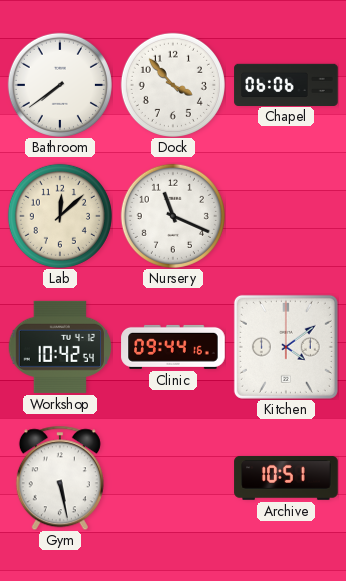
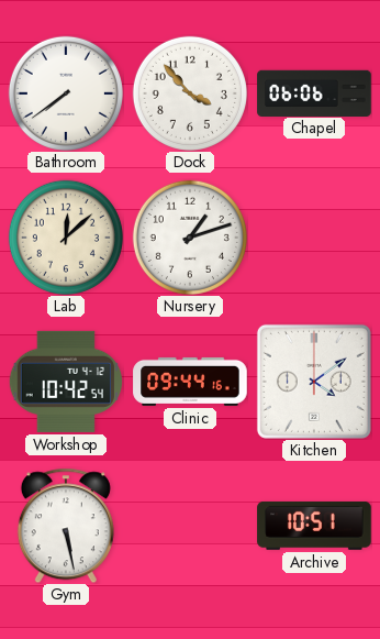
Nursery: 11:19 -> 1:12 (190, 238)
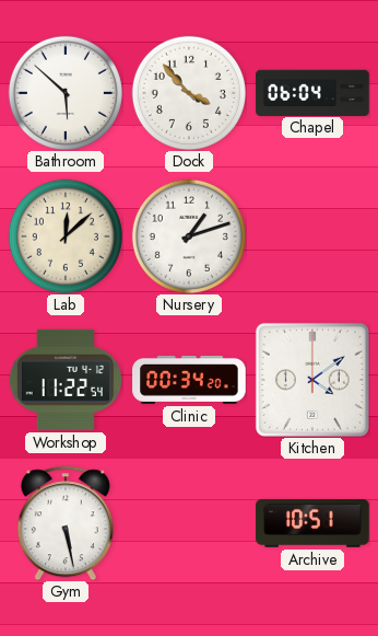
Bathroom: 7:39 -> 5:52 (66, 93)
Chapel: 06:06 -> 06:04 (312, 92)
Workshop: 10:42 -> 11:22 (64, 380)
Clinic: 09:44 -> 00:34 (189, 380)
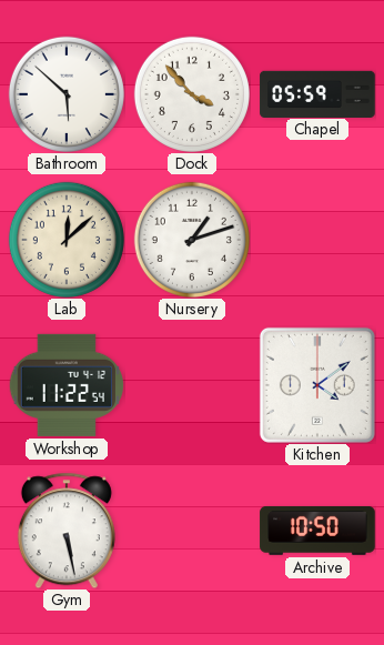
Chapel: 06:04 -> 05:59 (317, 93)
Clinic: 00:34 -> none (189, 380)
Archive: 10:51 -> 10:50 (317, 531)
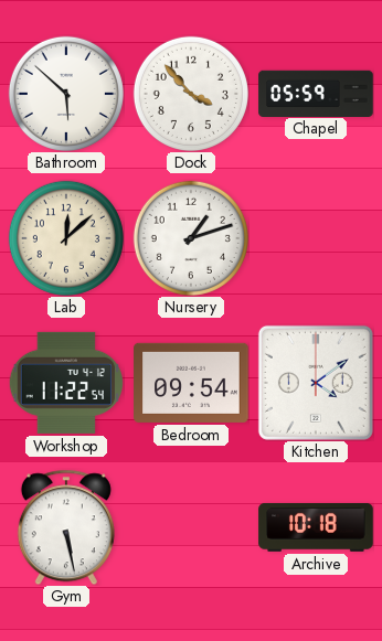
Bedroom: none -> 09:54 (191, 383)
Archive: 10:50 -> 10:18 (316, 527)
